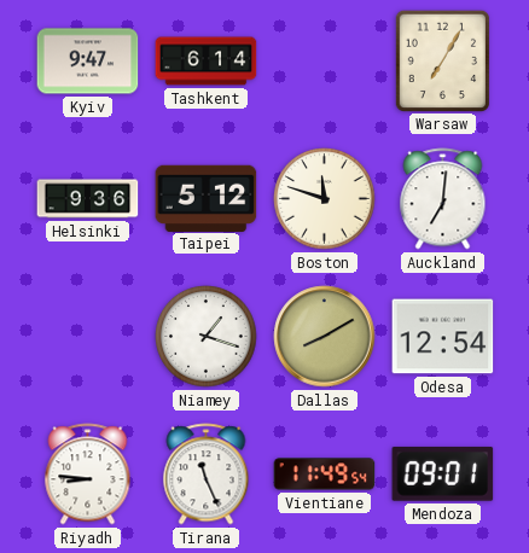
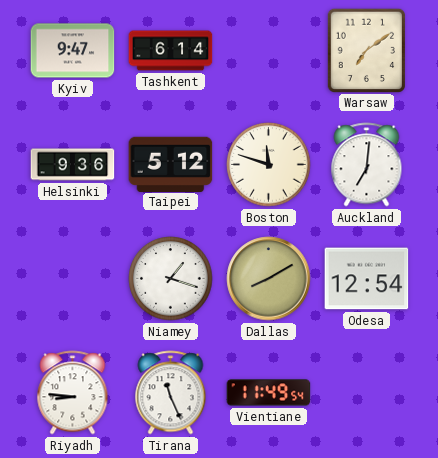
Warsaw: 7:05 -> 7:09 (366, 50)
Mendoza: 09:01 -> none (443, 475)
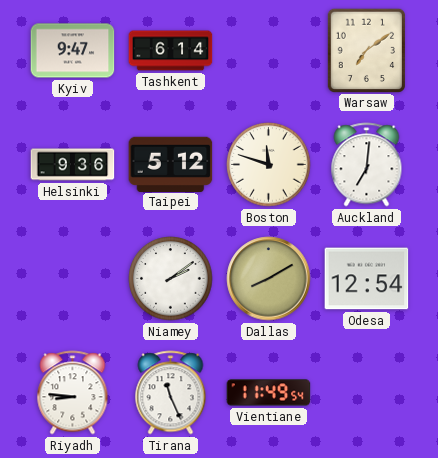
Niamey: 1:18 -> 2:09 (171, 279)
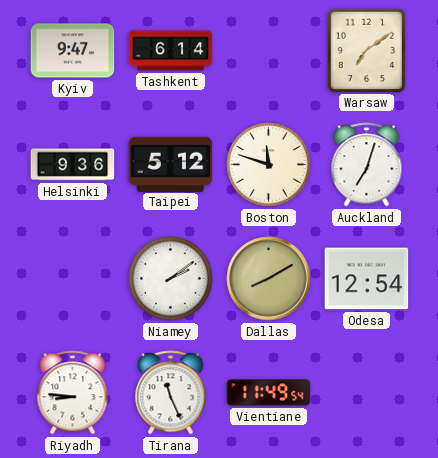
Auckland: 7:01 -> 7:03 (367, 165)
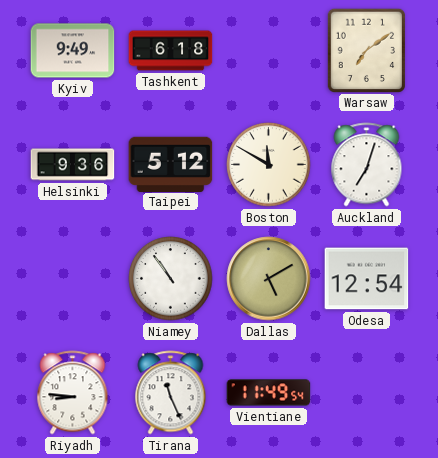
Kyiv: 9:47 -> 9:49 (73, 51)
Tashkent: 6:14 -> 6:18 (171, 51)
Boston: 11:48 -> 11:50 (269, 165)
Niamey: 2:09 -> 10:54 (171, 279)
Dallas: 8:10 -> 5:10 (269, 279)
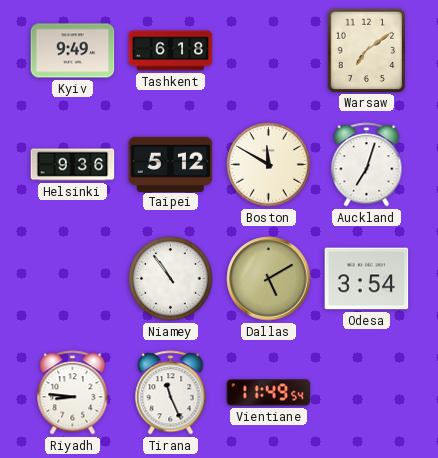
Odesa: 12:54 -> 3:54 (367, 279)
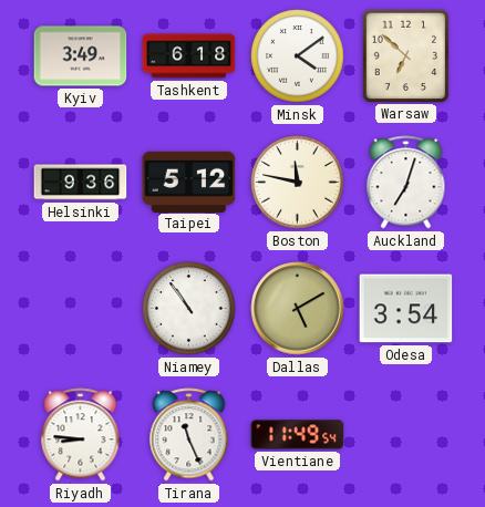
Kyiv: 9:49 -> 3:49 (81, 56)
Minsk: none -> 4:09 (298, 56)
Warsaw: 7:09 -> 6:52 (405, 55)
Boston: 11:50 -> 11:47 (298, 183)
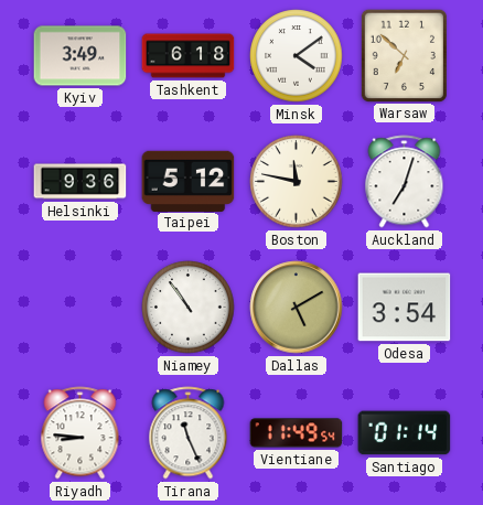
Santiago: none -> 01:14 (405, 433)
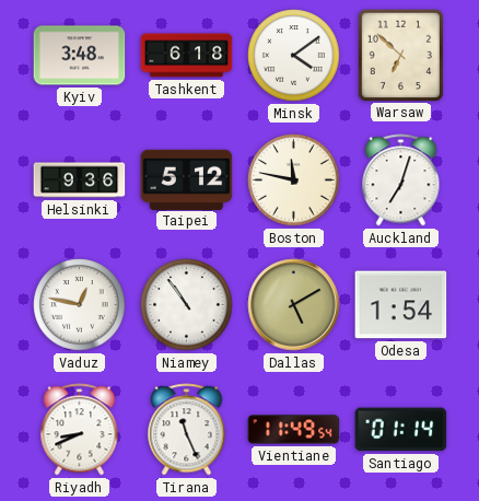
Kyiv: 3:49 -> 3:48 (80, 56)
Vaduz: none -> 12:47 (80, 305)
Odesa: 3:54 -> 1:54 (401, 305)
Riyadh: 8:46 -> 8:41 (80, 430)
